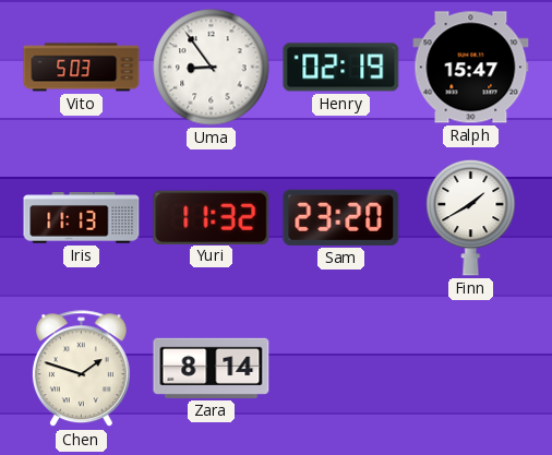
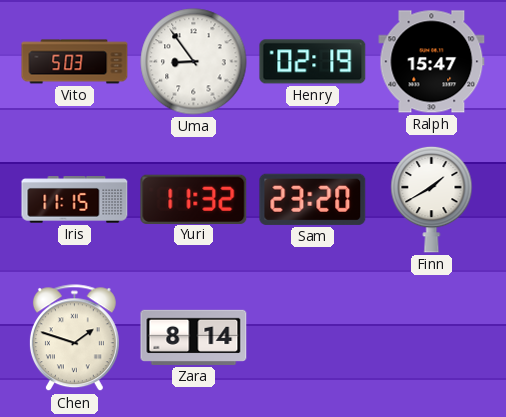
Iris: 11:13 -> 11:15 (75, 200)
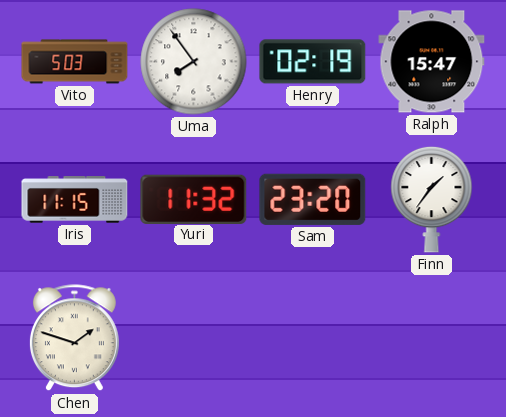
Uma: 8:54 -> 7:54 (194, 62)
Finn: 1:40 -> 1:36 (432, 199)
Zara: 8:14 -> none (194, 337)
